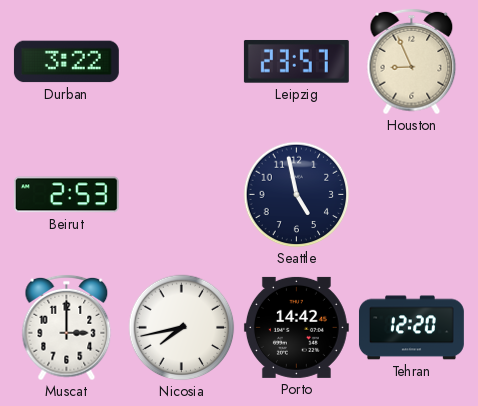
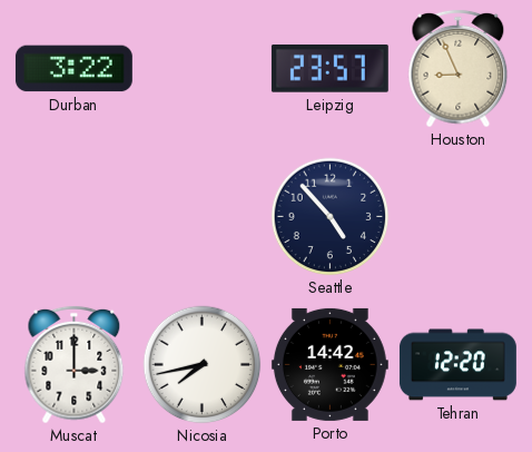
Beirut: 2:53 -> none (66, 195)
Seattle: 4:58 -> 4:53 (331, 217)
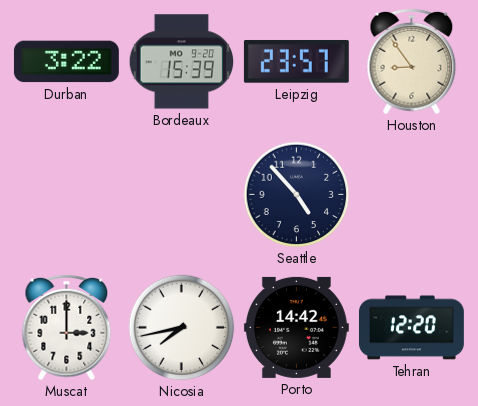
Bordeaux: none -> 15:39 (182, 62)
Houston: 8:56 -> 8:54 (412, 62)
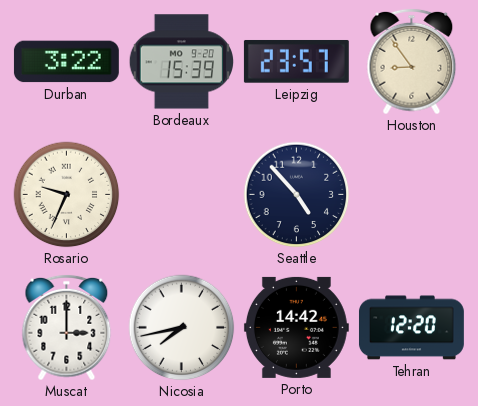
Rosario: none -> 9:34 (67, 195)
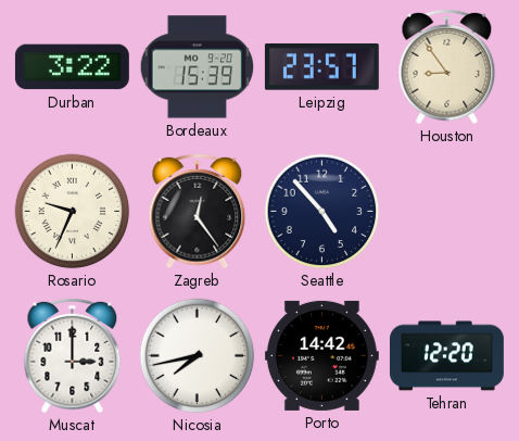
Zagreb: none -> 12:24 (198, 212)
